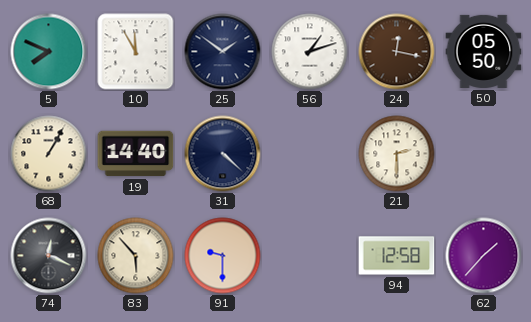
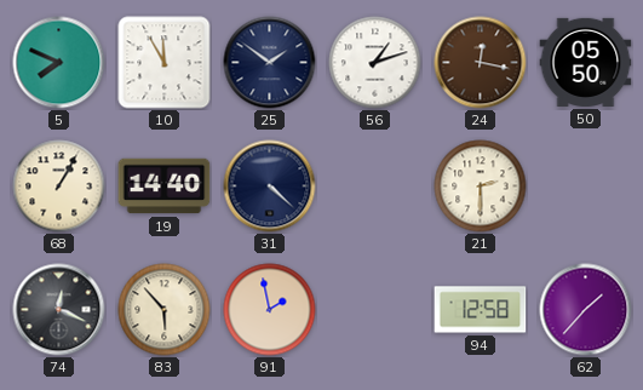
91: 9:30 -> 1:58 (270, 310)
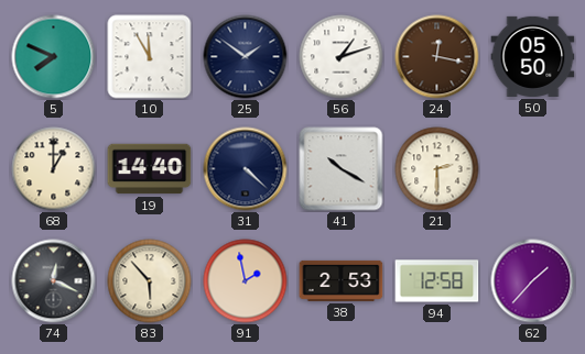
68: 1:05 -> 1:00 (54, 169)
41: none -> 10:20 (342, 169)
38: none -> 2:53 (342, 280)
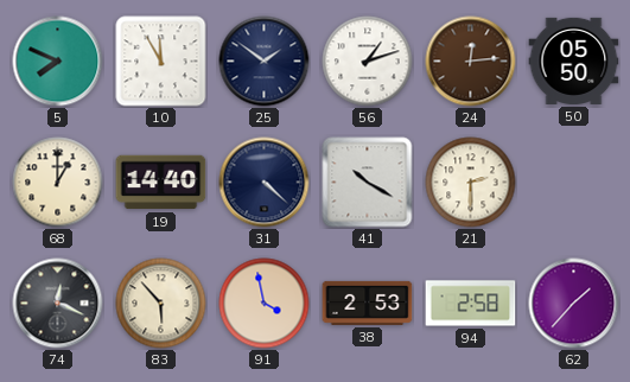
24: 12:17 -> 12:14 (471, 62)
91: 1:58 -> 3:58 (265, 304)
94: 12:58 -> 2:58 (471, 304)
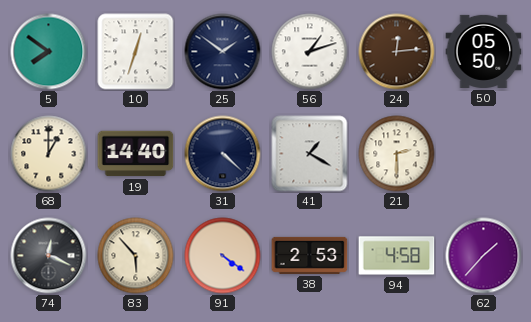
5: 7:49 -> 7:51 (49, 52)
10: 11:55 -> 12:33 (136, 52)
41: 10:20 -> 1:20 (310, 154)
91: 3:58 -> 4:21 (223, 256)
94: 2:58 -> 4:58 (397, 256)
